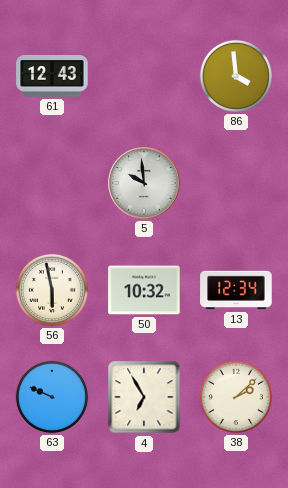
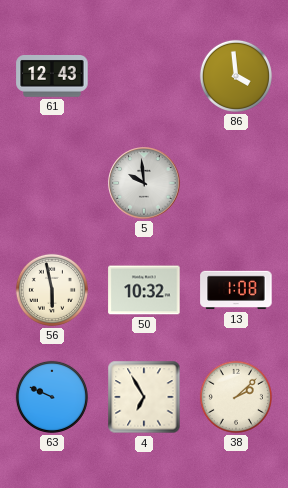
13: 12:34 -> 1:08 (236, 290)
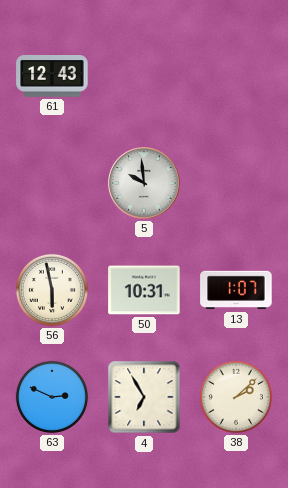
86: 3:59 -> none (236, 76)
50: 10:32 -> 10:31 (144, 290)
13: 1:08 -> 1:07 (236, 290)
63: 9:49 -> 2:49 (52, 397)
